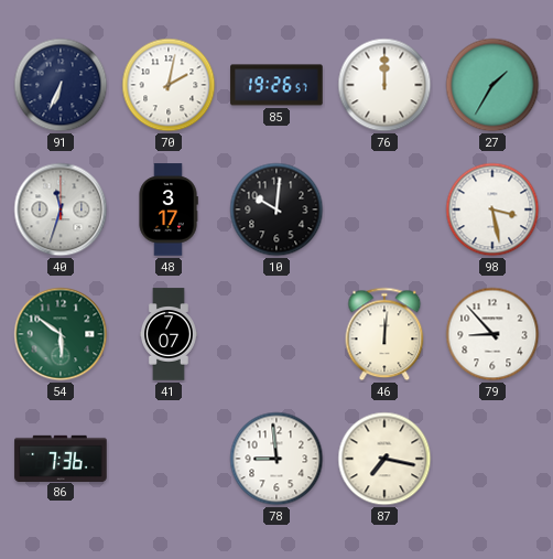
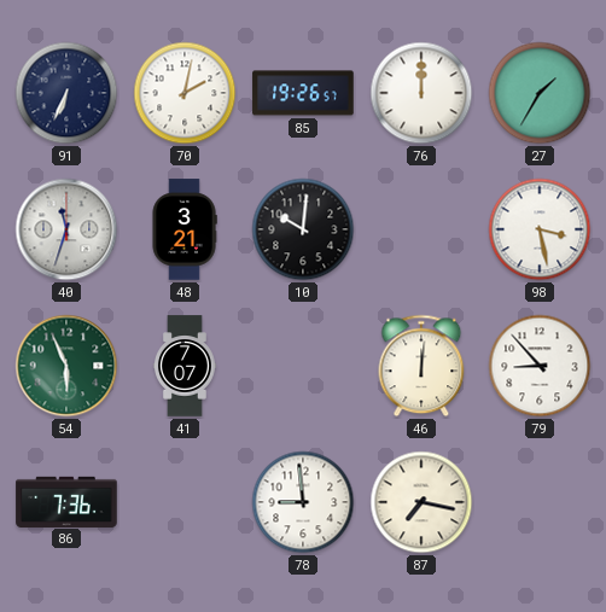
48: 3:17 -> 3:21 (185, 229)
54: 5:51 -> 5:56 (66, 366)
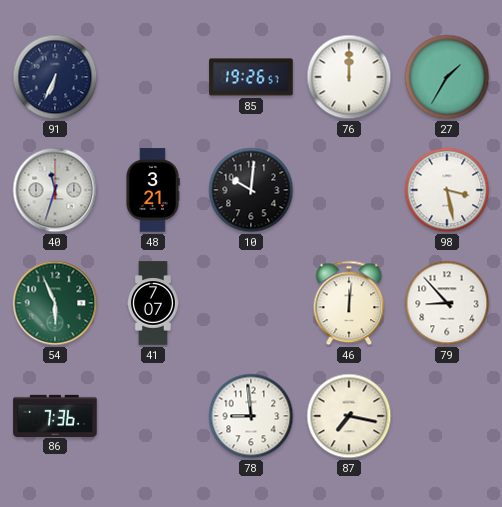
70: 2:02 -> none (185, 93)
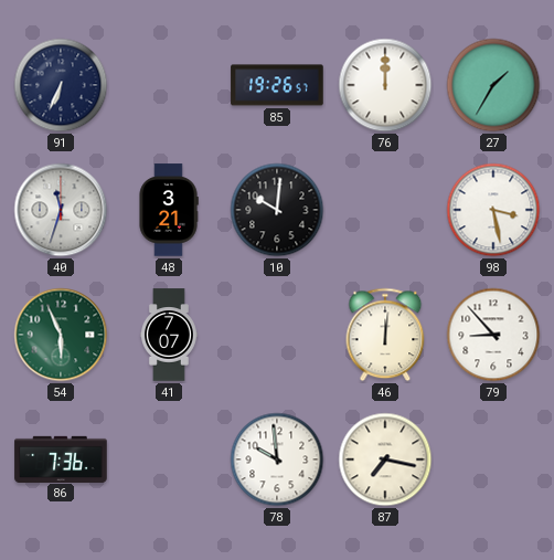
78: 8:59 -> 9:59 (277, 459)
